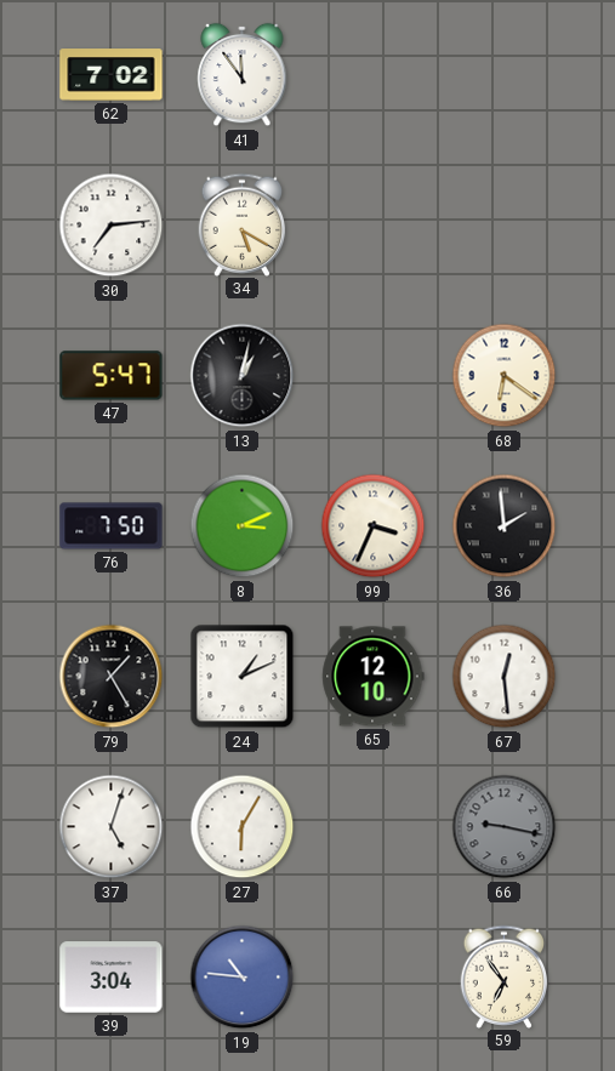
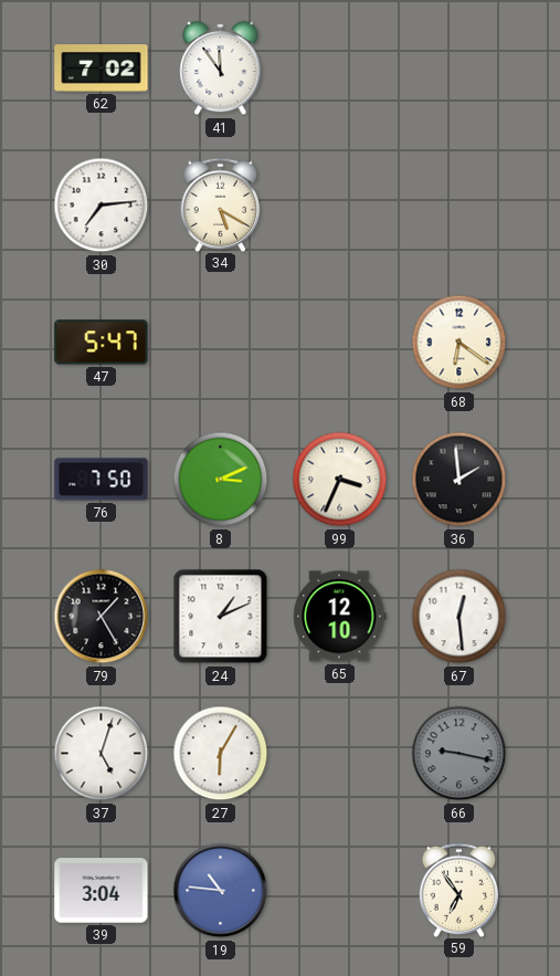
13: 1:02 -> none (243, 376)
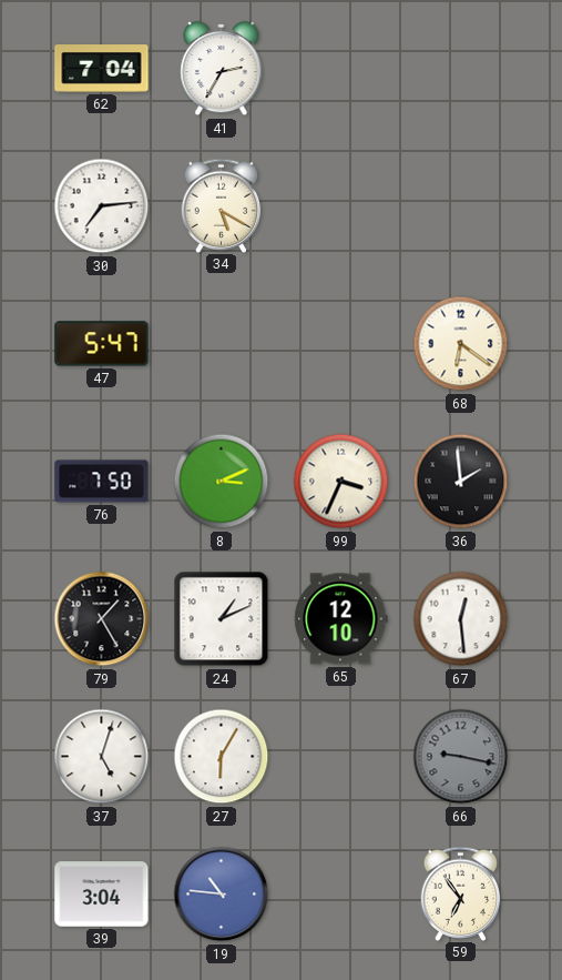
62: 7:02 -> 7:04 (102, 69)
41: 11:54 -> 2:35 (222, 69)
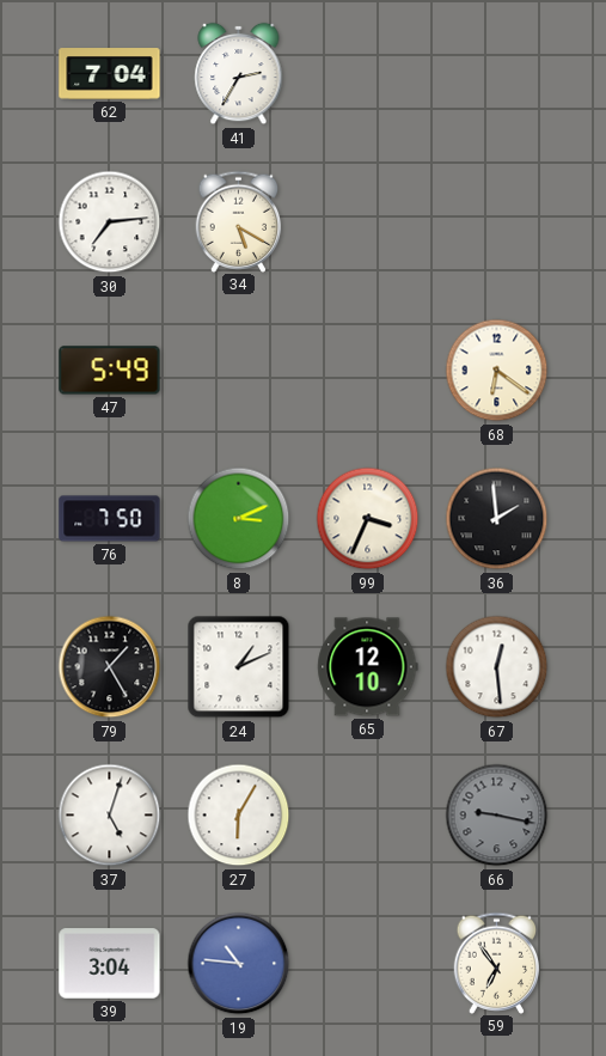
47: 5:47 -> 5:49 (110, 371)
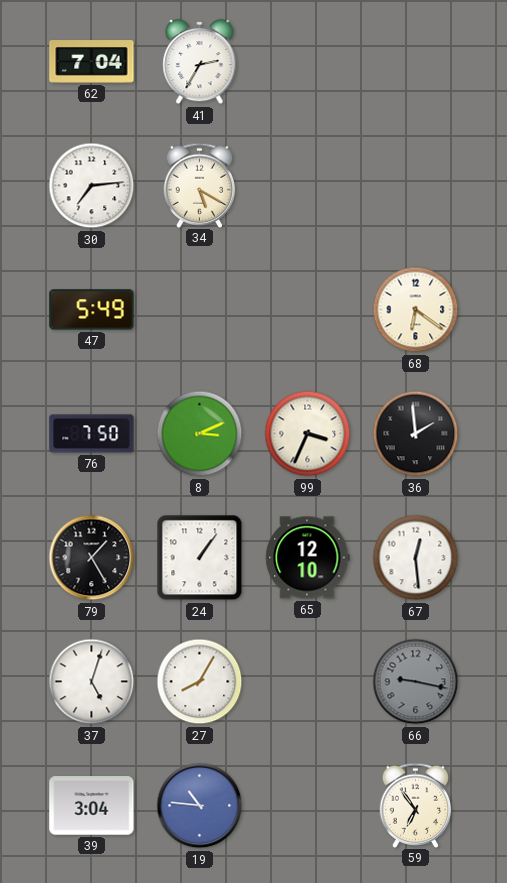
24: 1:11 -> 1:06 (200, 558)
27: 6:05 -> 8:05 (200, 682)
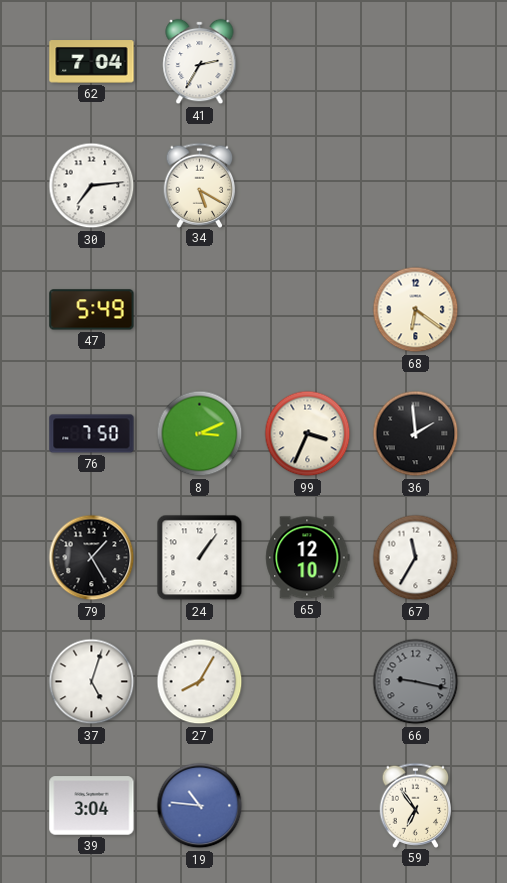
67: 12:29 -> 11:35 (416, 558)
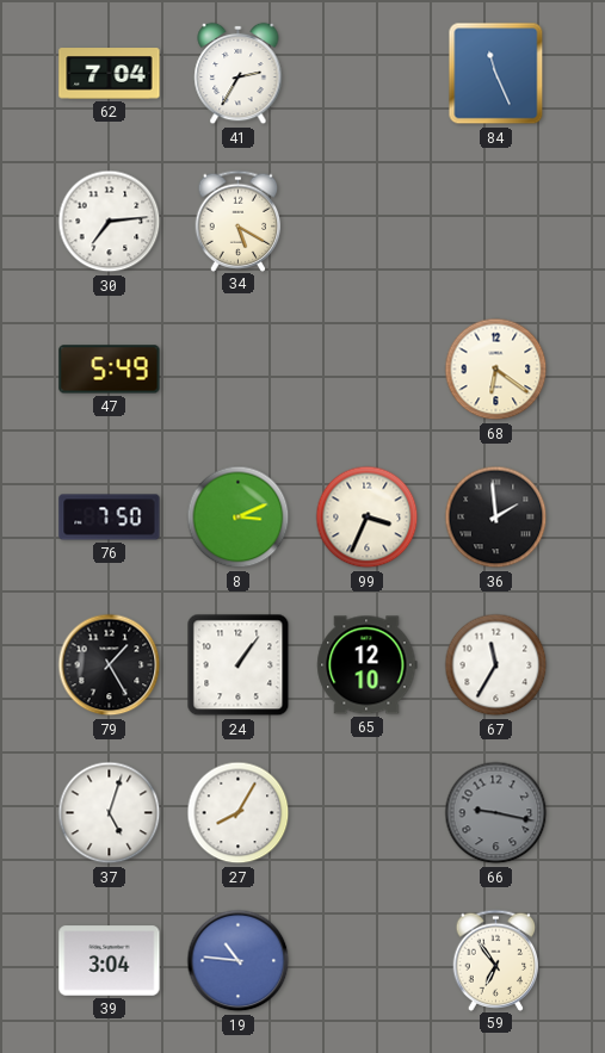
84: none -> 11:26 (496, 74)
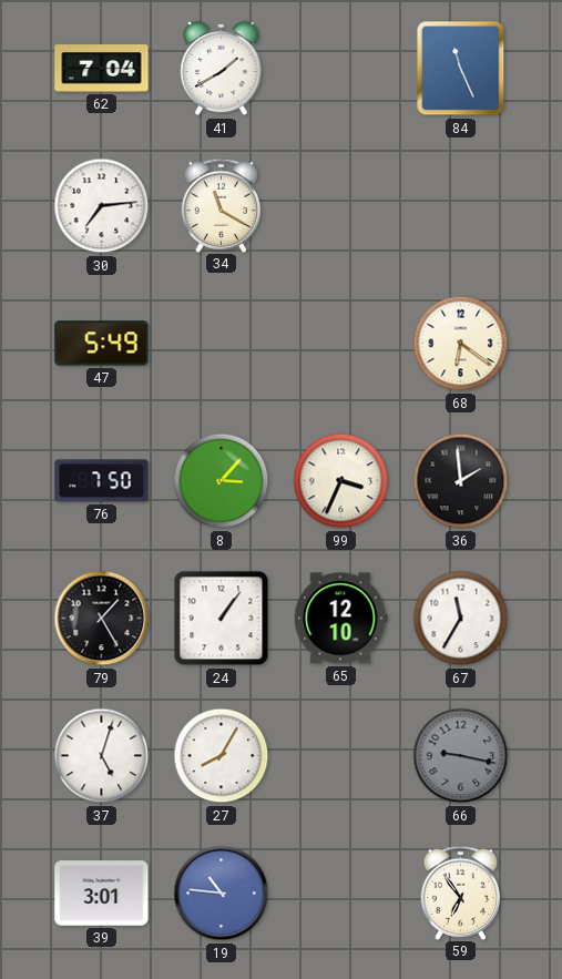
41: 2:35 -> 1:40 (222, 69)
34: 5:20 -> 11:20 (222, 205)
8: 3:11 -> 3:07 (222, 481)
39: 3:04 -> 3:01 (102, 894)
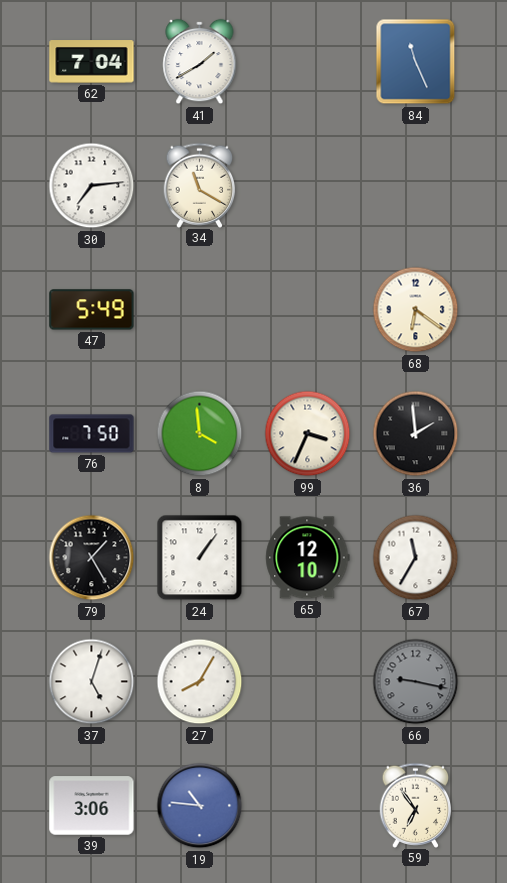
8: 3:07 -> 3:59 (200, 434)
39: 3:01 -> 3:06 (92, 806)
